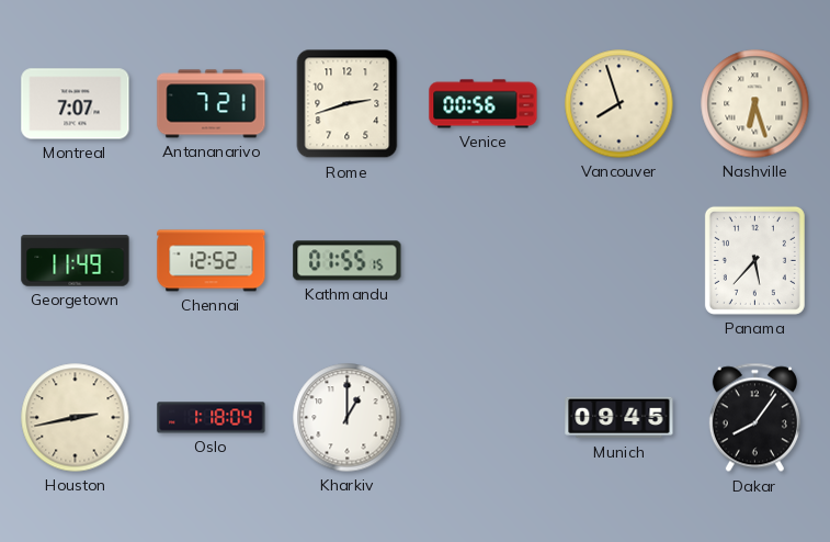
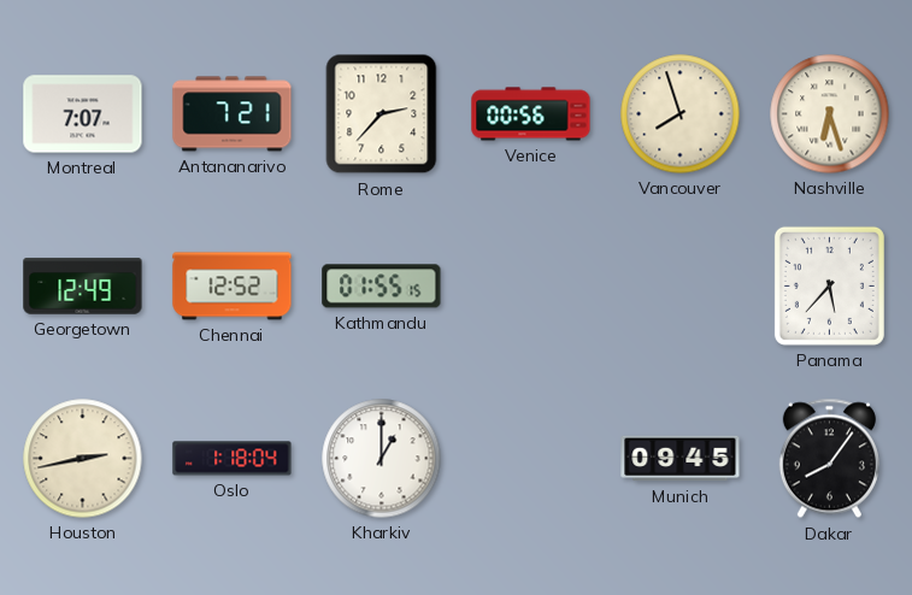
Rome: 2:42 -> 2:37 (382, 114)
Georgetown: 11:49 -> 12:49 (83, 287)
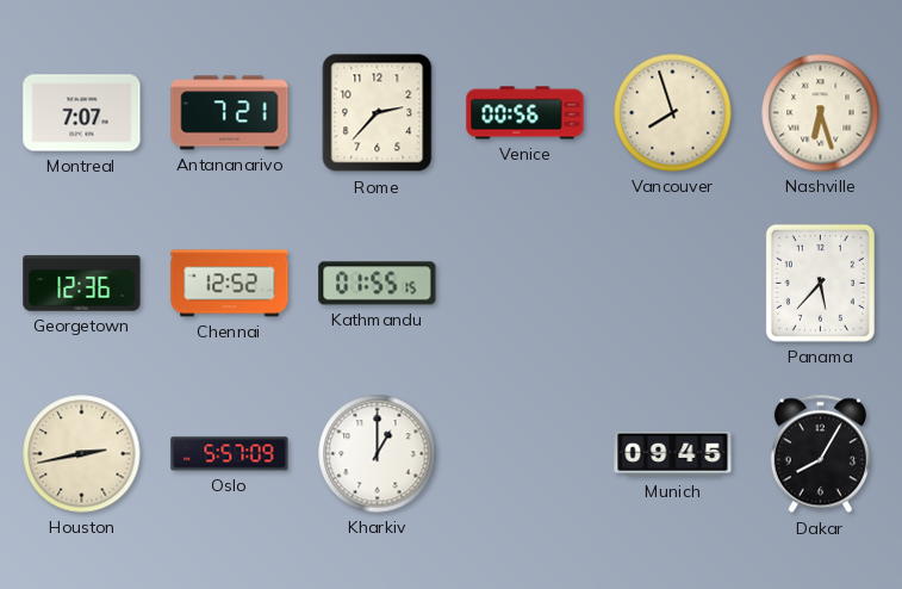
Georgetown: 12:49 -> 12:36 (82, 284)
Oslo: 1:18 -> 5:57 (230, 454)
Dakar: 8:06 -> 8:05 (820, 454)
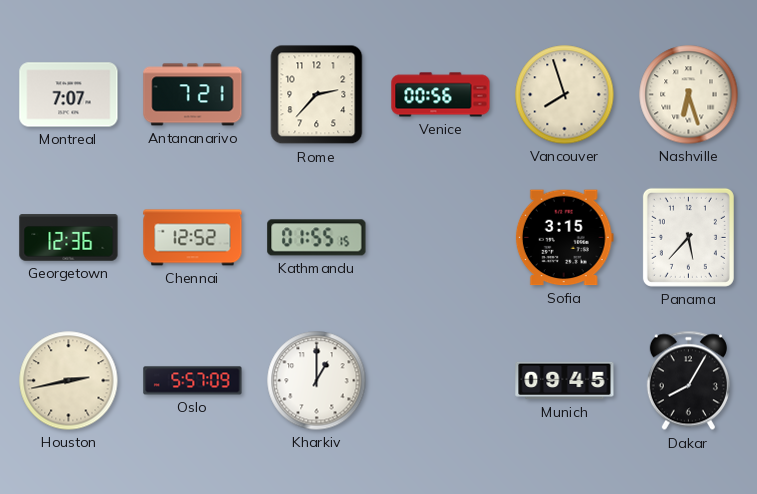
Sofia: none -> 3:15 (564, 238)
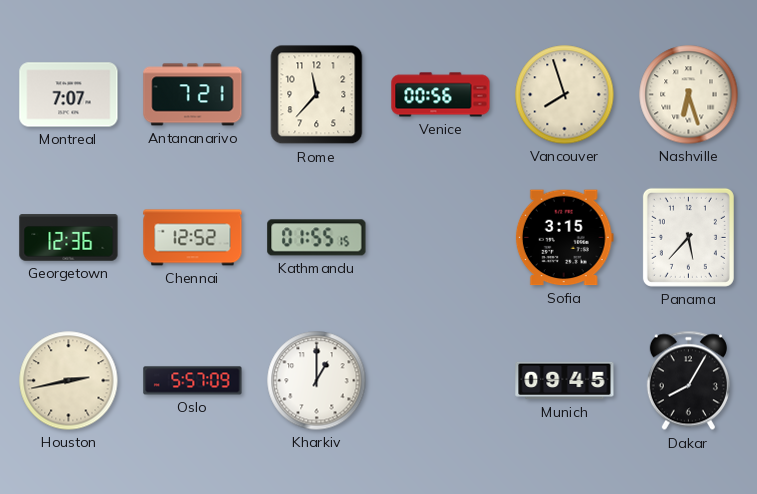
Rome: 2:37 -> 11:37 (317, 95)
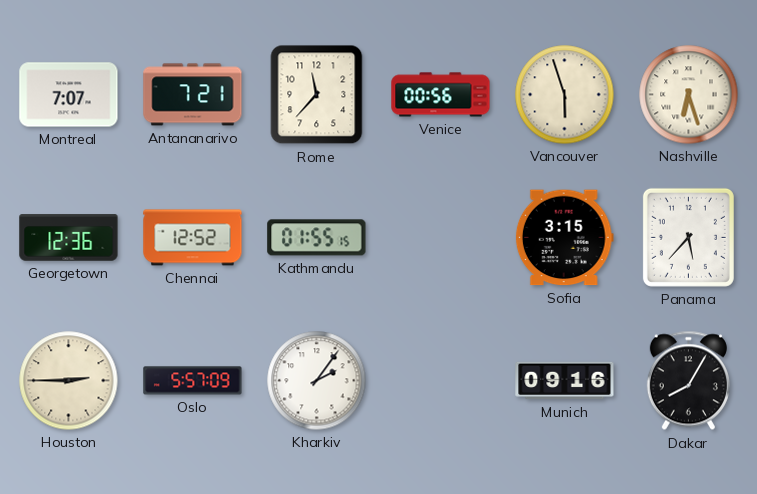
Vancouver: 7:57 -> 5:57 (565, 95)
Houston: 2:43 -> 2:45 (69, 381)
Kharkiv: 1:00 -> 2:06 (317, 381)
Munich: 09:45 -> 09:16 (565, 381)
